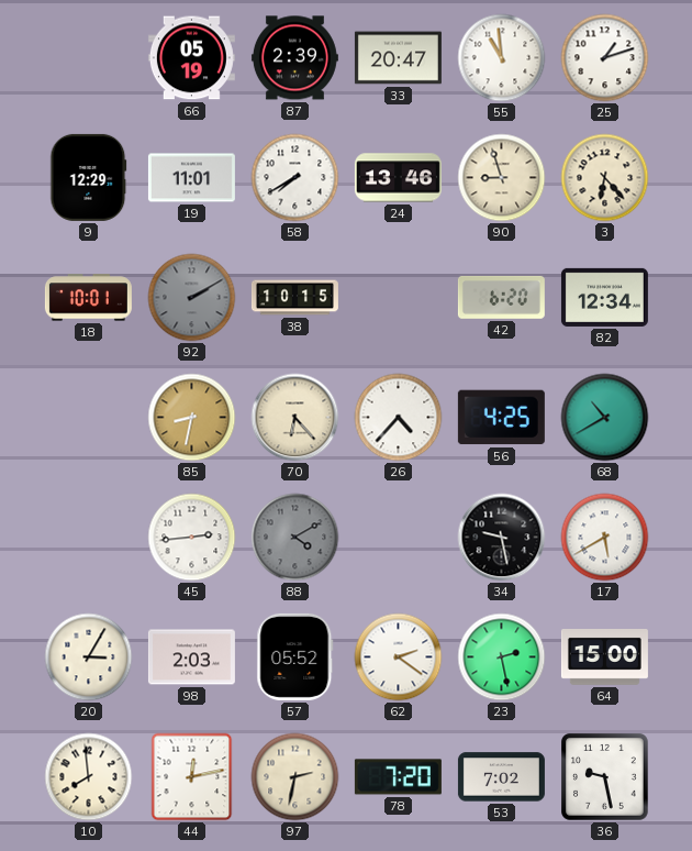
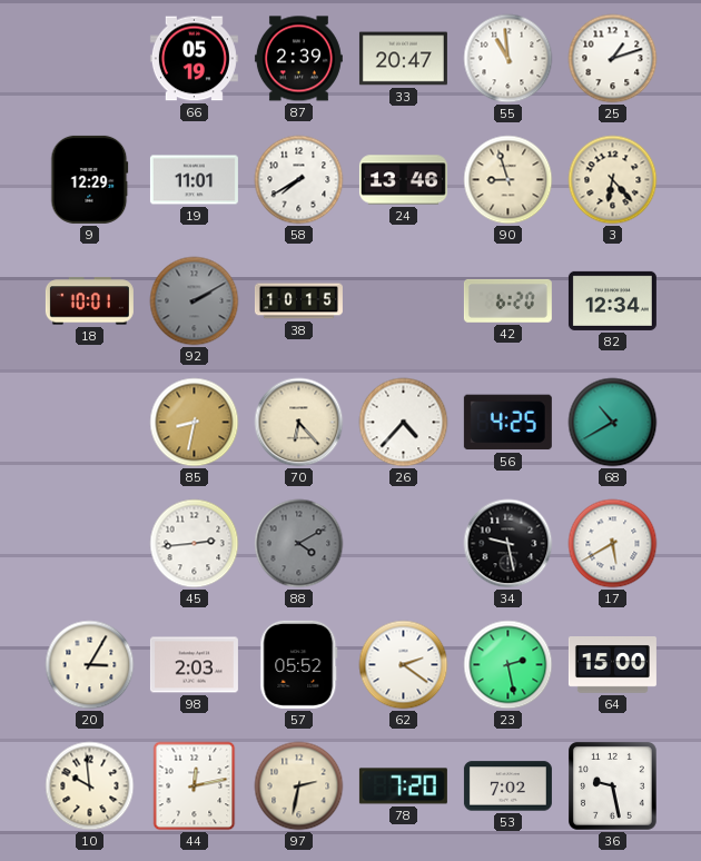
10: 7:59 -> 9:59 (90, 786)
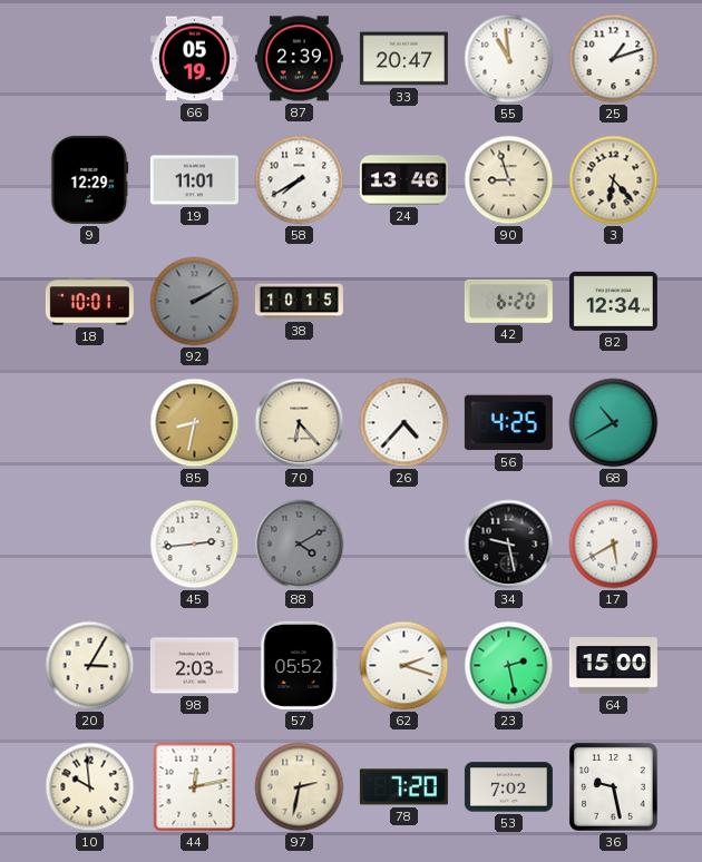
62: 2:21 -> 2:18 (404, 666)
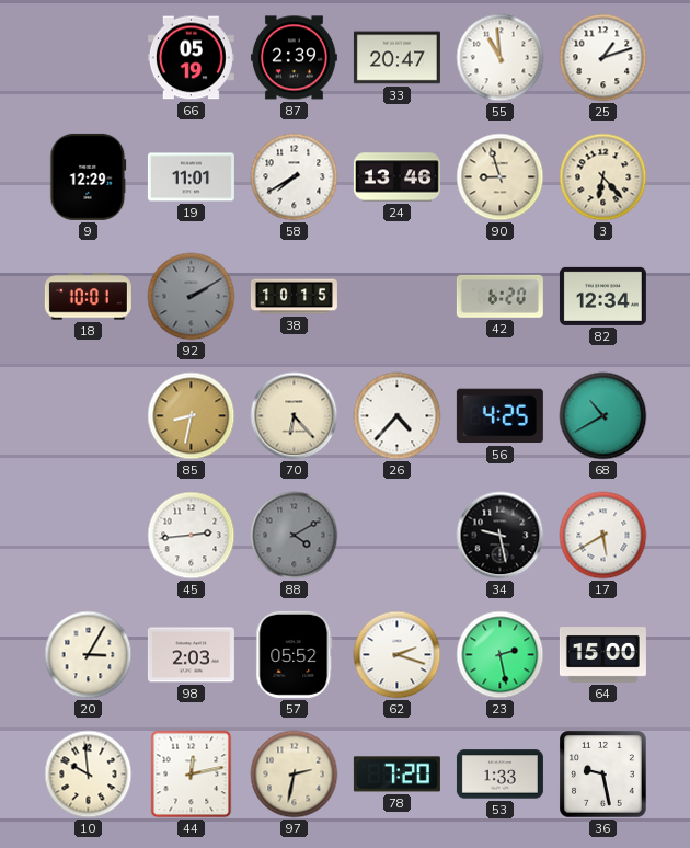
53: 7:02 -> 1:33 (499, 775)
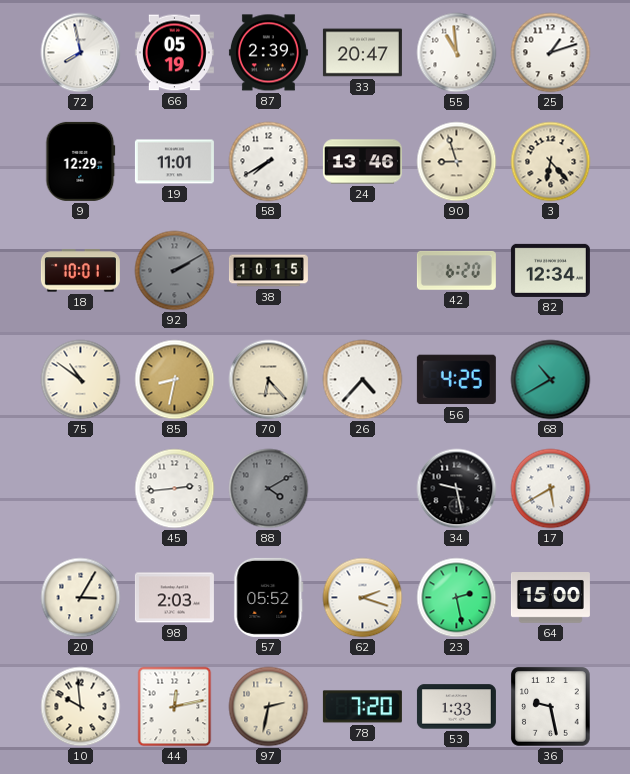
72: none -> 7:58 (81, 53)
75: none -> 10:51 (81, 380)
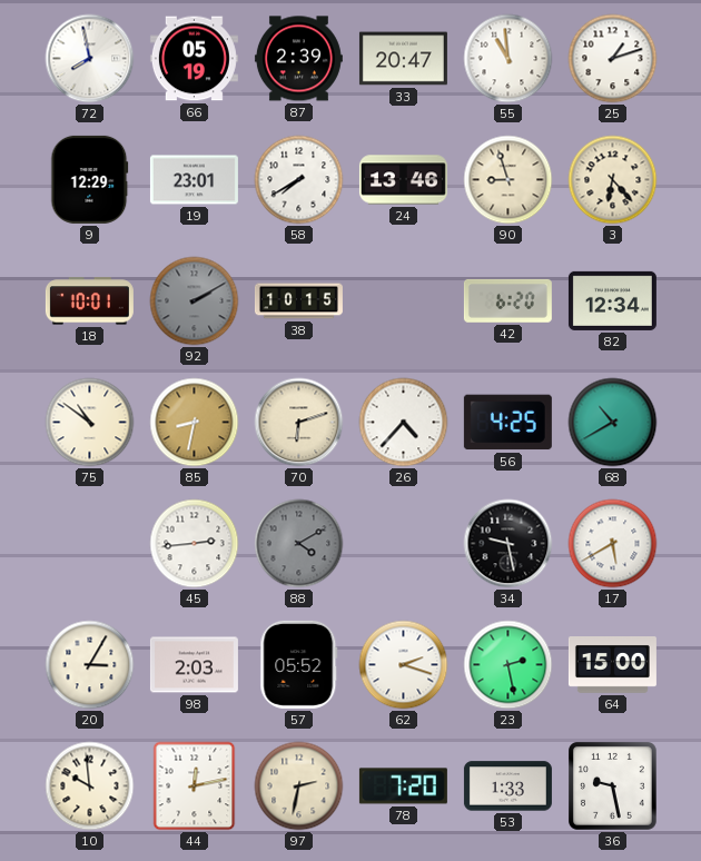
19: 11:01 -> 23:01 (194, 180)
70: 6:23 -> 6:12 (299, 423)
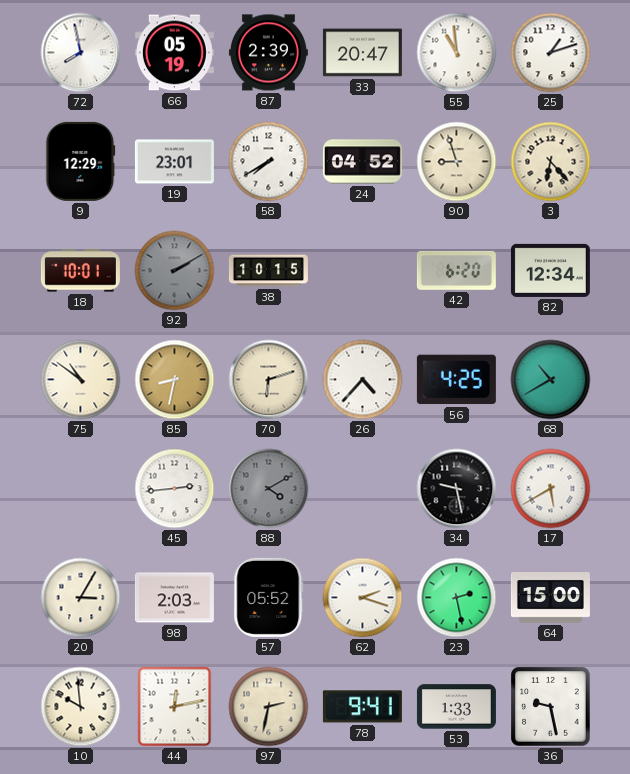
24: 13:46 -> 04:52 (362, 162)
78: 7:20 -> 9:41 (362, 707)
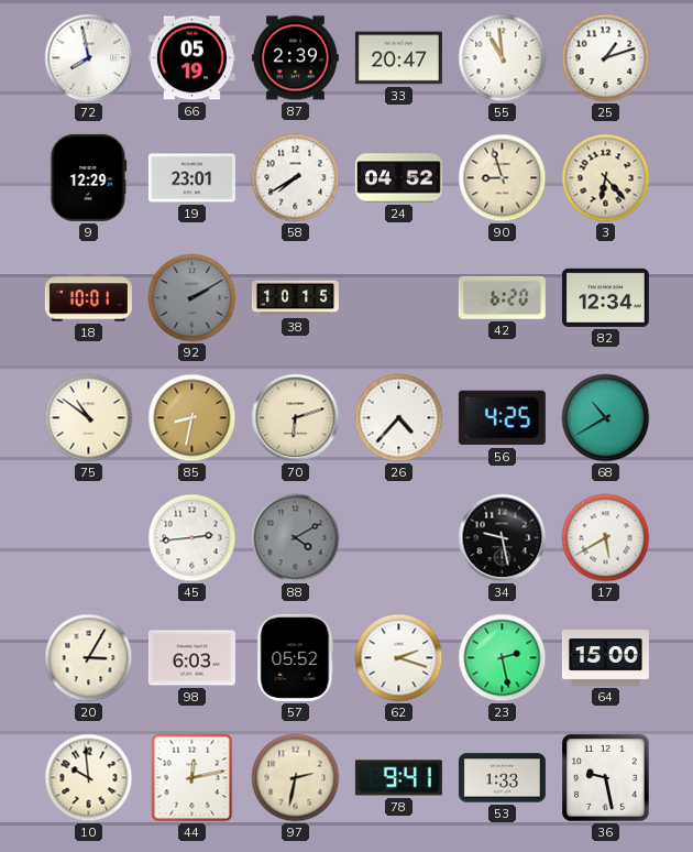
98: 2:03 -> 6:03 (191, 658)
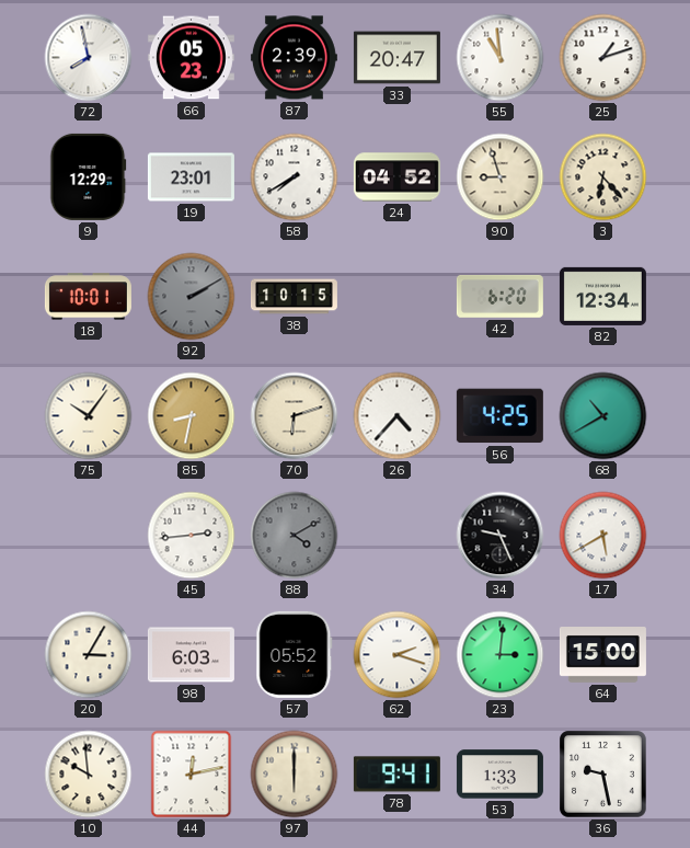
66: 05:19 -> 05:23 (191, 58)
75: 10:51 -> 10:06 (89, 416)
34: 9:28 -> 9:26 (501, 536)
23: 2:28 -> 3:01 (501, 655)
97: 2:32 -> 6:00 (295, 775)
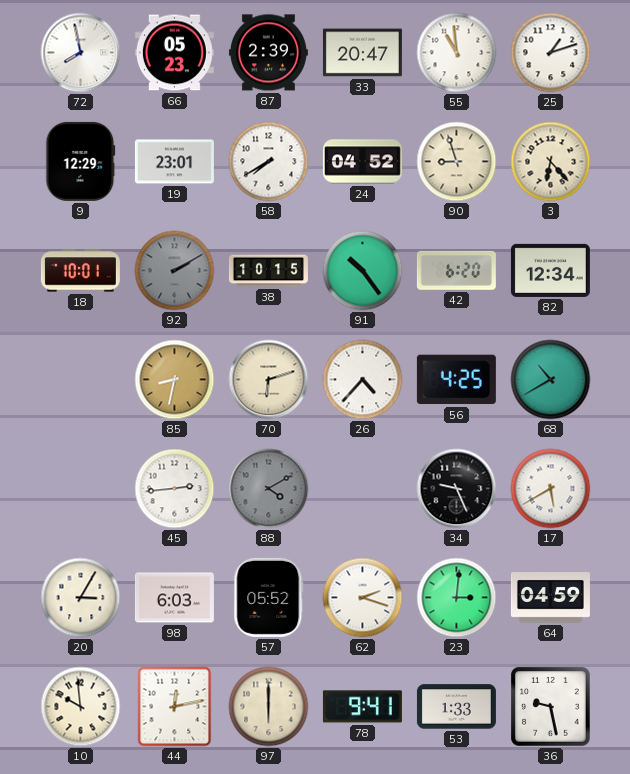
91: none -> 10:24 (363, 271)
75: 10:06 -> none (89, 416)
64: 15:00 -> 04:59 (550, 598)
